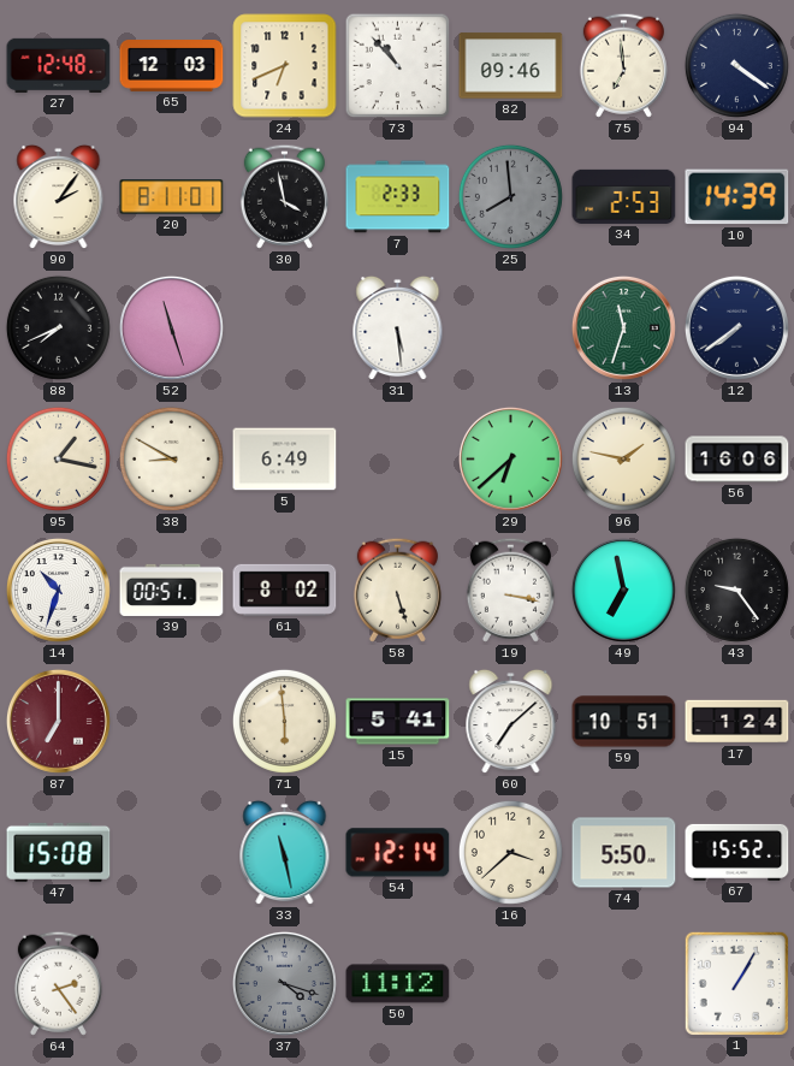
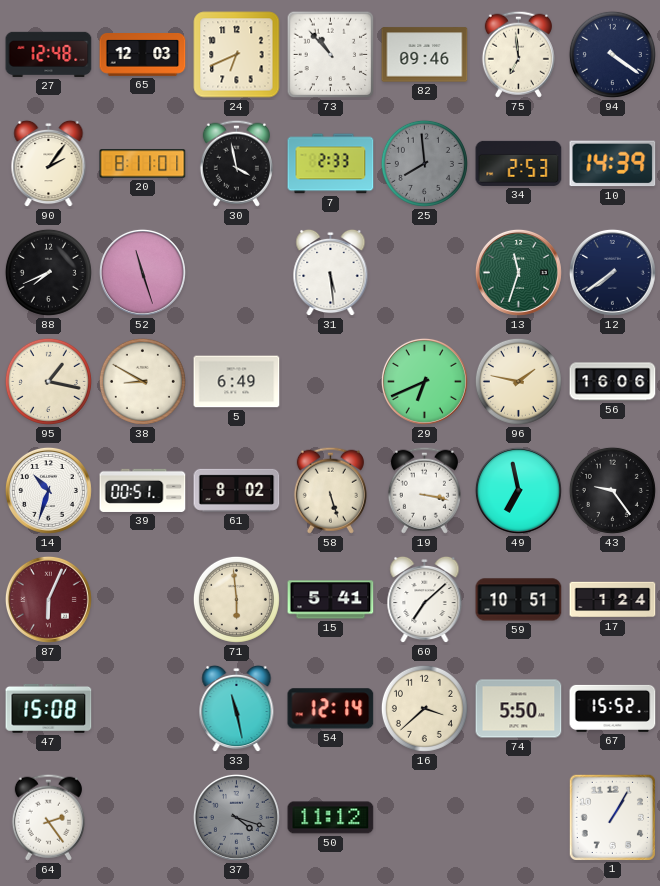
29: 6:38 -> 6:41 (424, 381)
87: 7:00 -> 6:04 (48, 599)
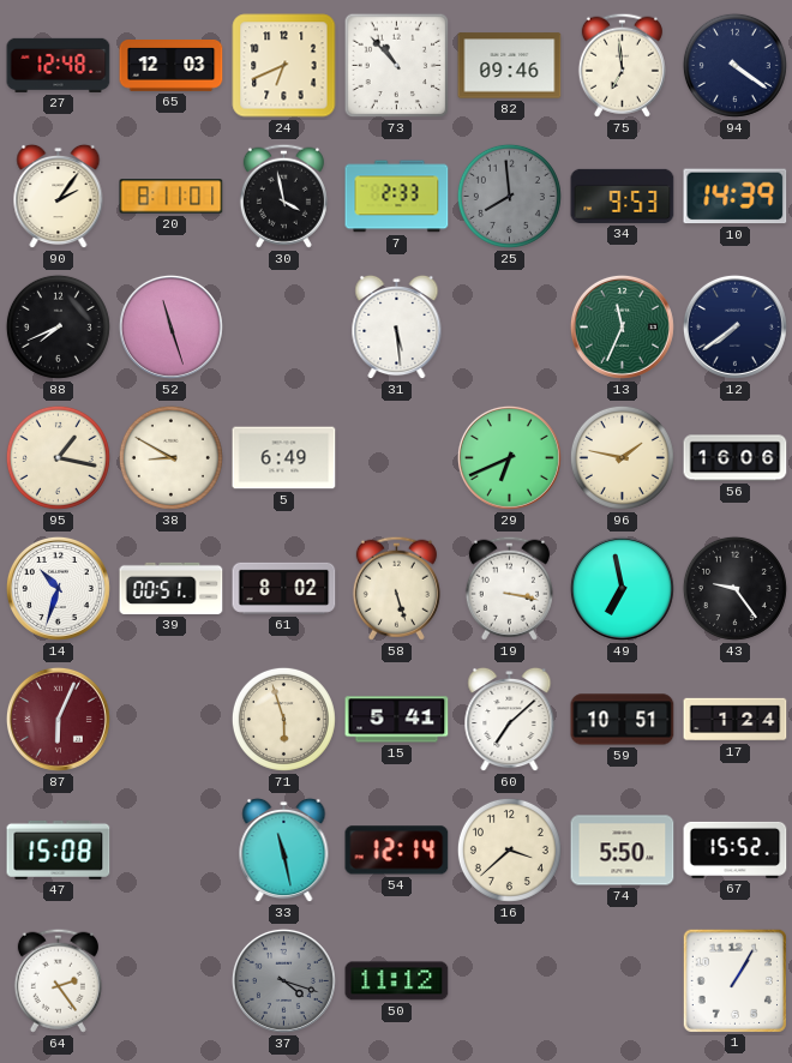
34: 2:53 -> 9:53 (623, 196)
13: 11:33 -> 11:34 (622, 326)
71: 5:59 -> 5:57 (283, 719)
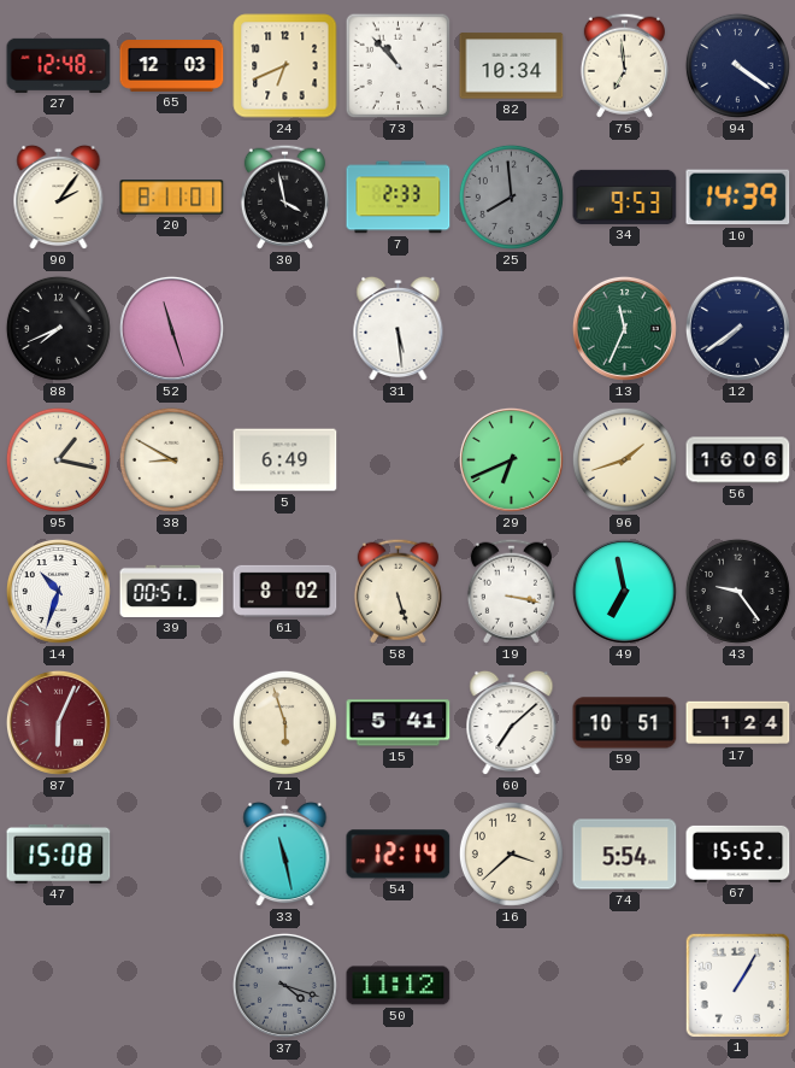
82: 09:46 -> 10:34 (512, 66)
96: 1:47 -> 1:42 (624, 459)
74: 5:50 -> 5:54 (625, 855)
64: 2:24 -> none (58, 980)
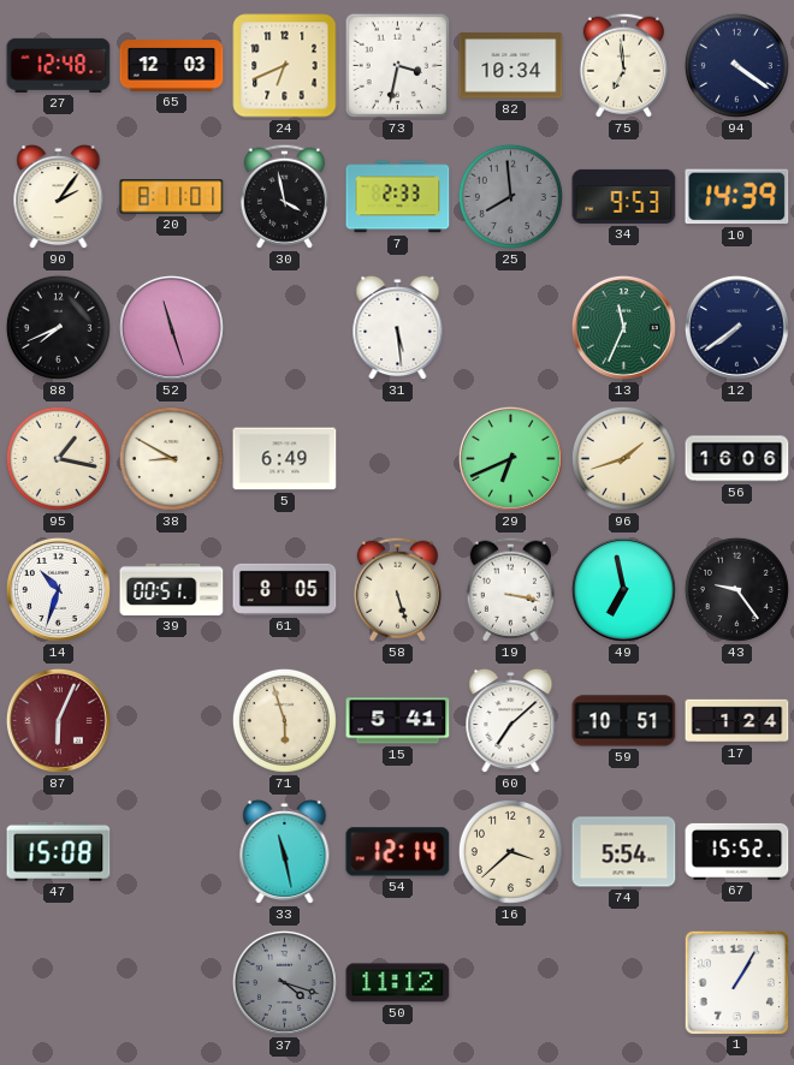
73: 10:53 -> 3:32 (398, 66)
61: 8:02 -> 8:05 (285, 589)
